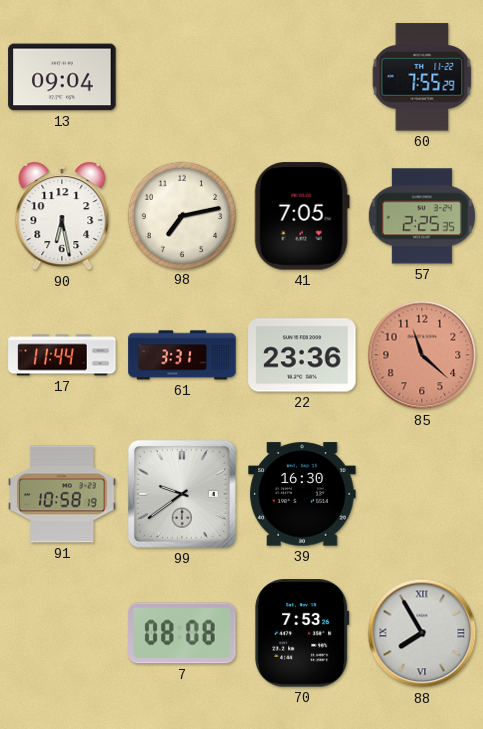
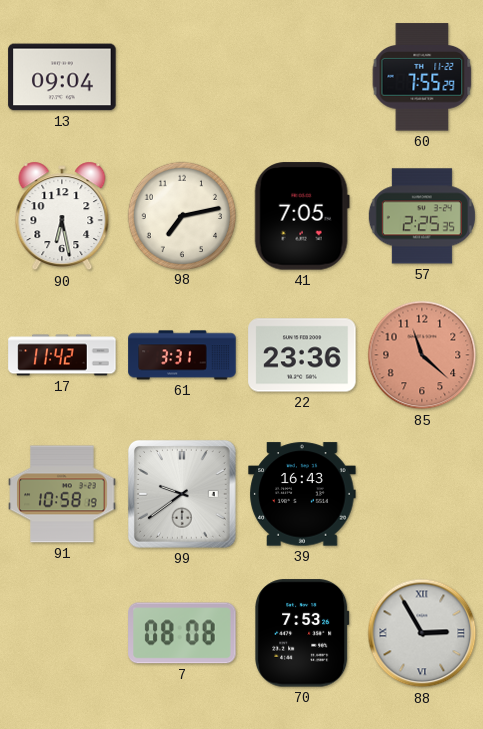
17: 11:44 -> 11:42 (62, 355)
39: 16:30 -> 16:43 (302, 494)
88: 7:55 -> 2:55 (422, 633)
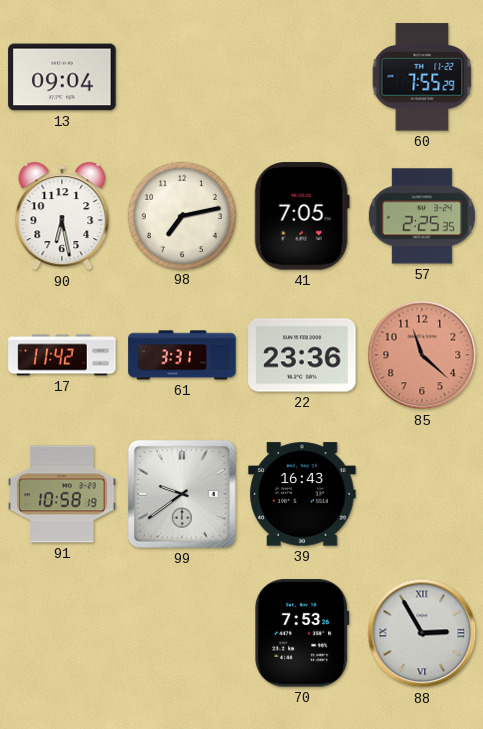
7: 08:08 -> none (182, 633)
